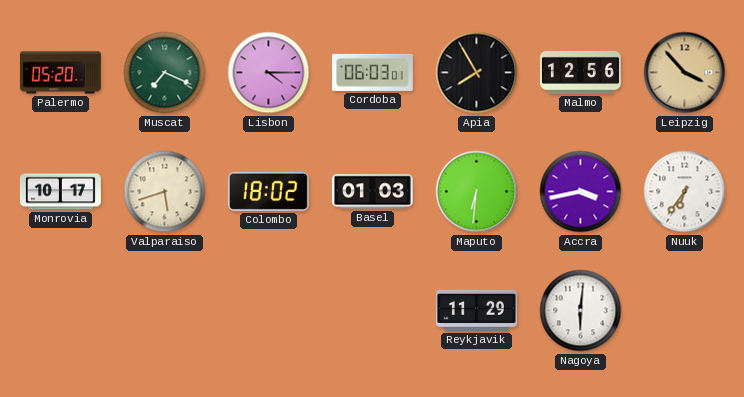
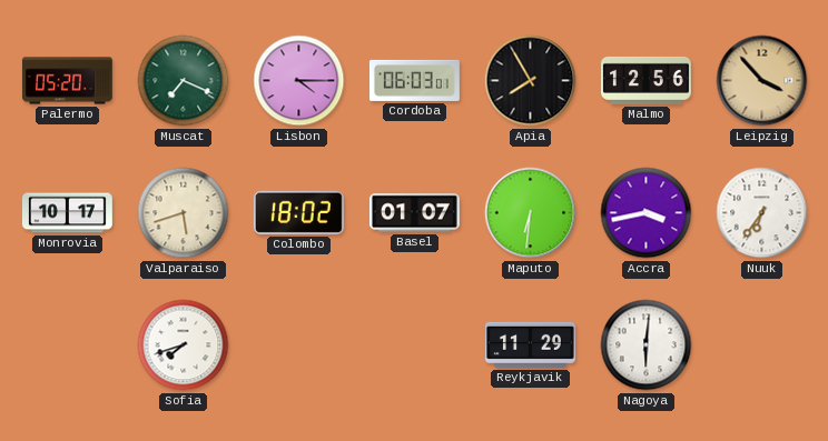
Basel: 01:03 -> 01:07 (414, 213)
Sofia: none -> 7:42 (184, 345)
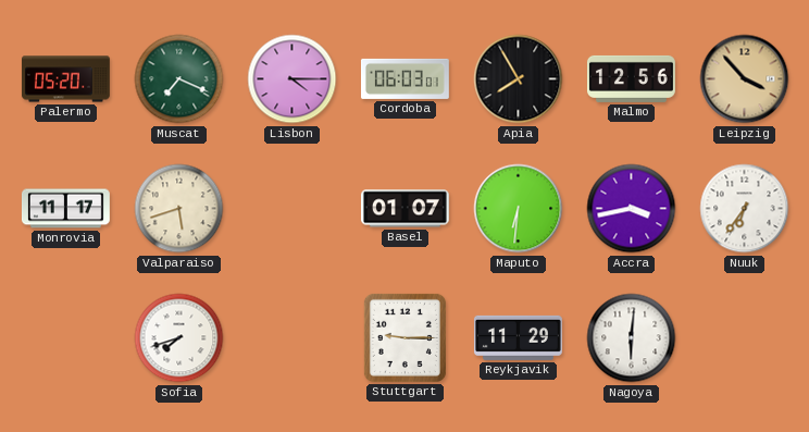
Monrovia: 10:17 -> 11:17 (65, 209)
Colombo: 18:02 -> none (298, 212)
Stuttgart: none -> 9:15 (404, 337)
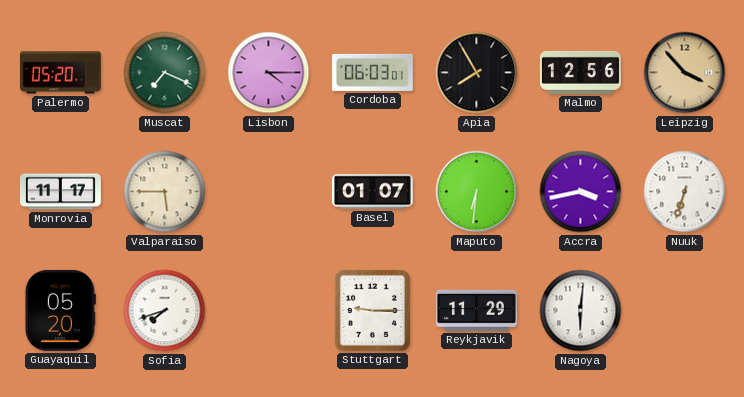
Valparaiso: 5:42 -> 5:45 (165, 192)
Nuuk: 6:36 -> 6:33 (685, 192)
Guayaquil: none -> 05:20 (60, 310)
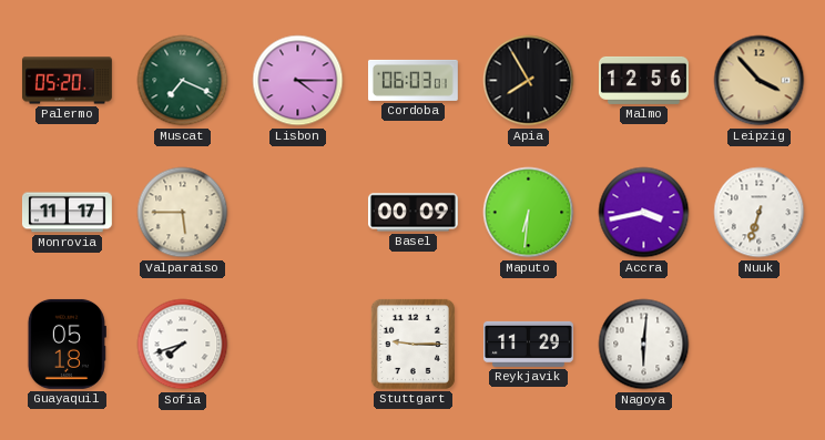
Basel: 01:07 -> 00:09 (412, 213)
Guayaquil: 05:20 -> 05:18 (67, 344)
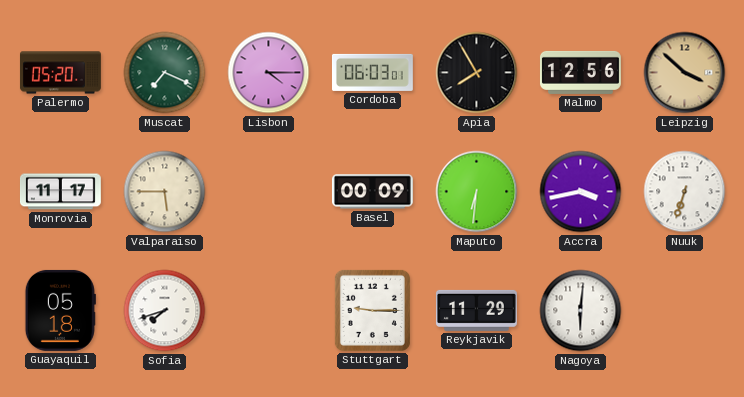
Leipzig: 3:53 -> 3:52 (685, 73)
